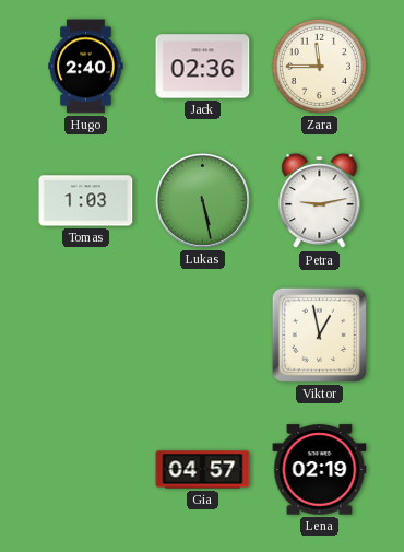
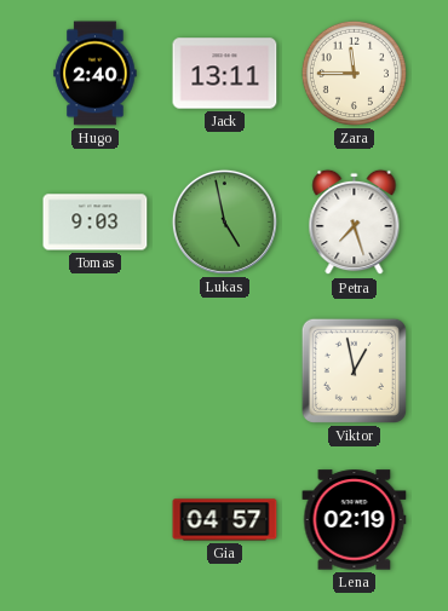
Jack: 02:36 -> 13:11 (225, 74)
Tomas: 1:03 -> 9:03 (96, 223)
Lukas: 5:28 -> 4:58 (224, 221)
Petra: 9:13 -> 7:27 (355, 223)
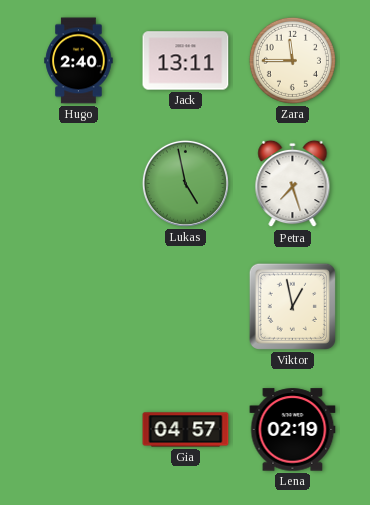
Tomas: 9:03 -> none (96, 223)
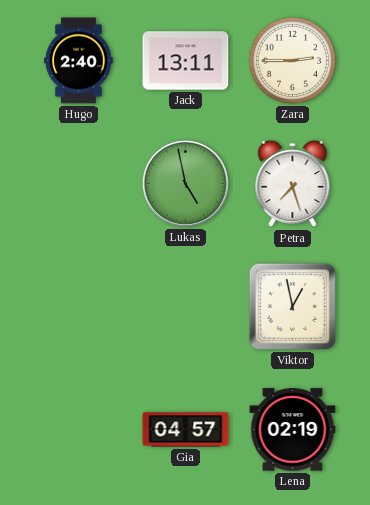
Zara: 11:45 -> 2:45 (292, 60)
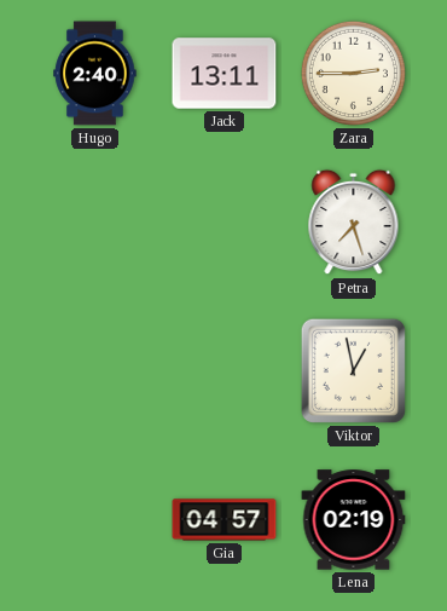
Lukas: 4:58 -> none (185, 183)
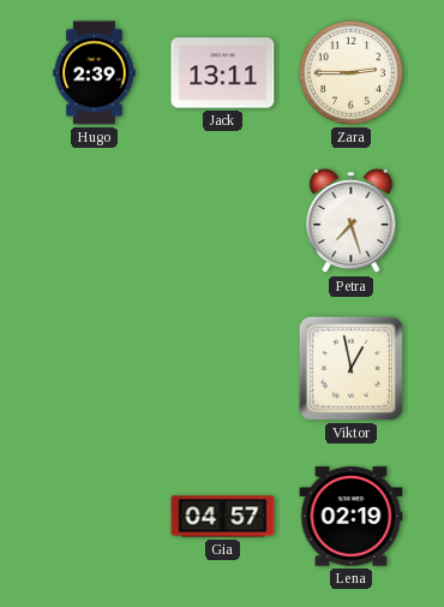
Hugo: 2:40 -> 2:39 (95, 73)
